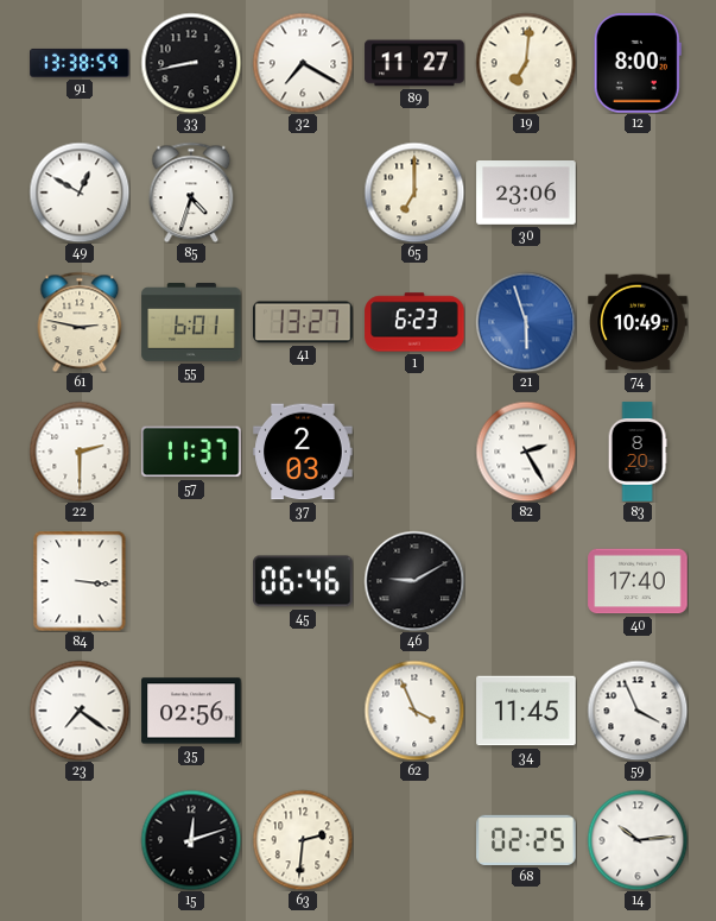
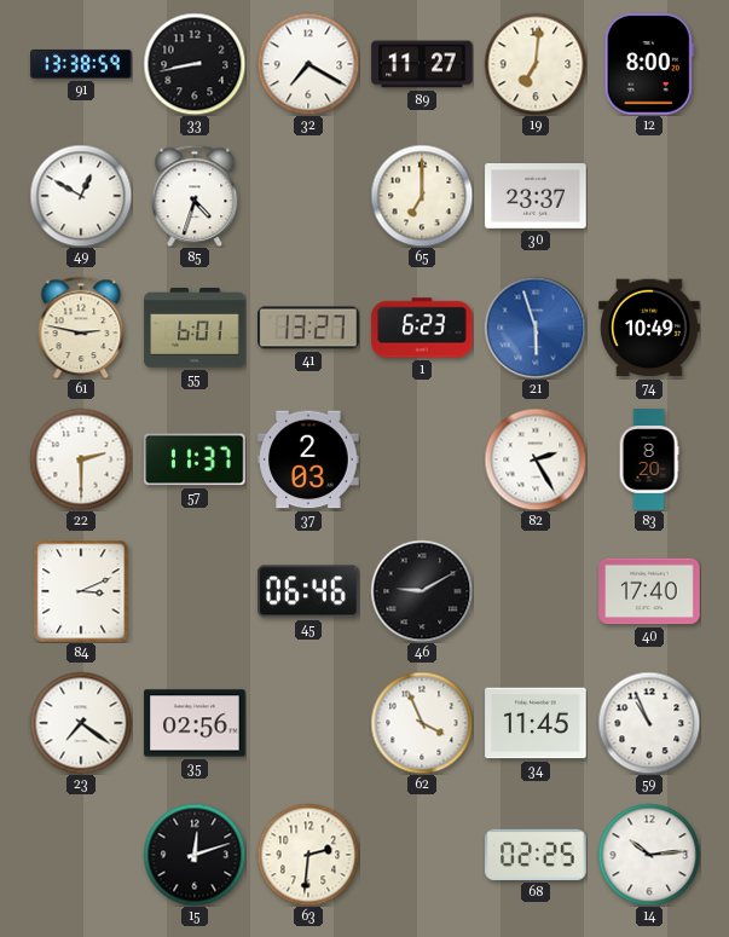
30: 23:06 -> 23:37 (536, 196)
84: 3:16 -> 3:11 (81, 591)
59: 3:56 -> 10:56 (649, 723)
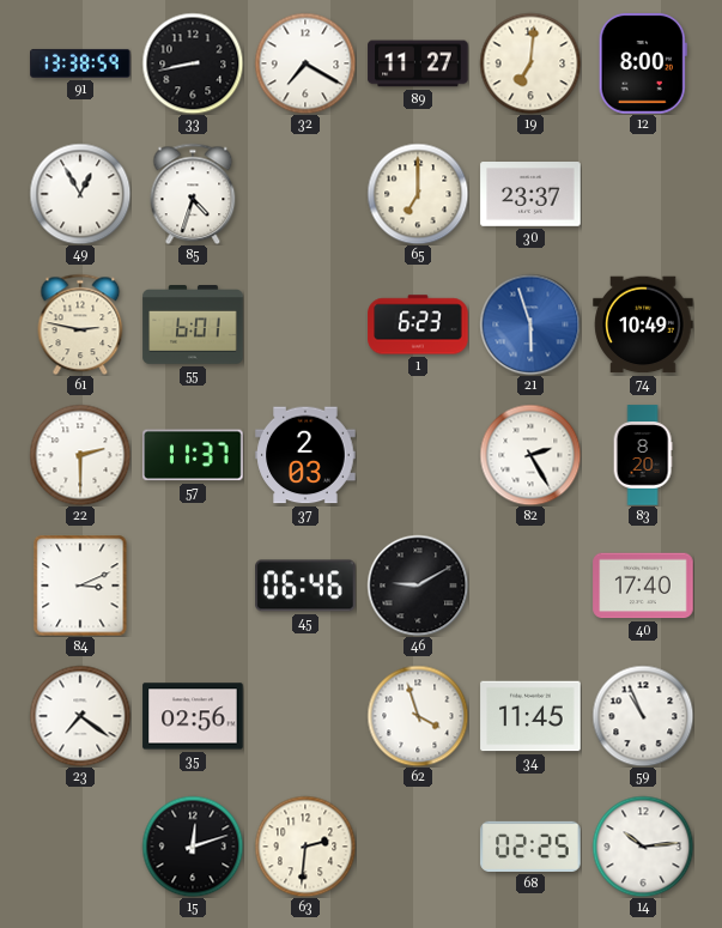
49: 12:50 -> 12:55 (80, 194)
41: 13:27 -> none (308, 328)
62: 3:56 -> 3:57 (418, 716)
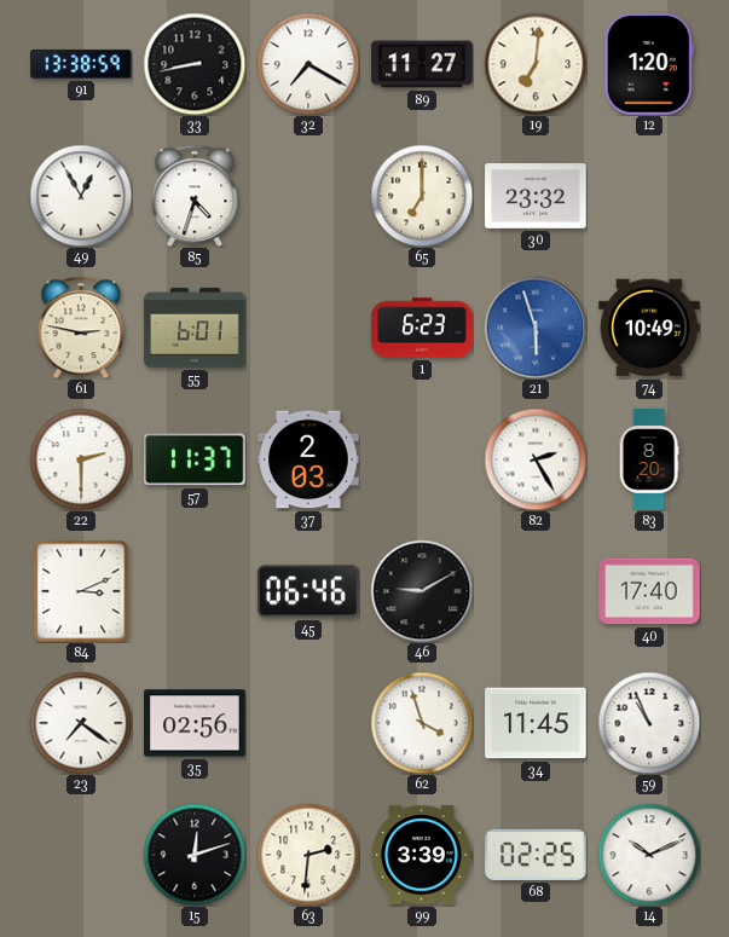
12: 8:00 -> 1:20 (649, 64)
30: 23:37 -> 23:32 (536, 196)
99: none -> 3:39 (422, 855)
14: 10:14 -> 10:11 (649, 855)
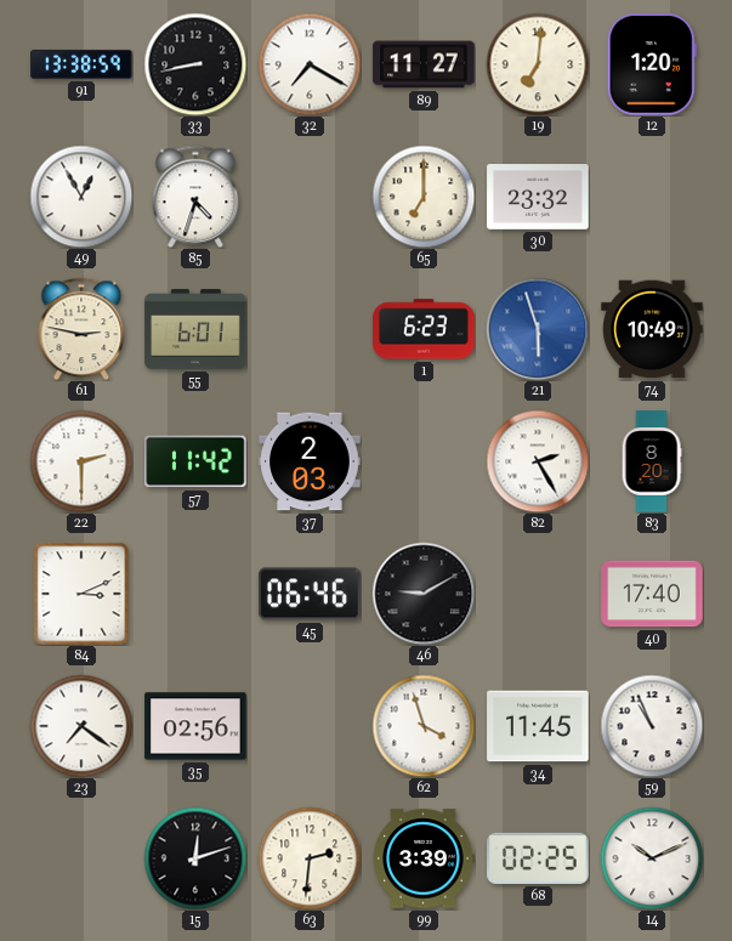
57: 11:37 -> 11:42 (195, 461)
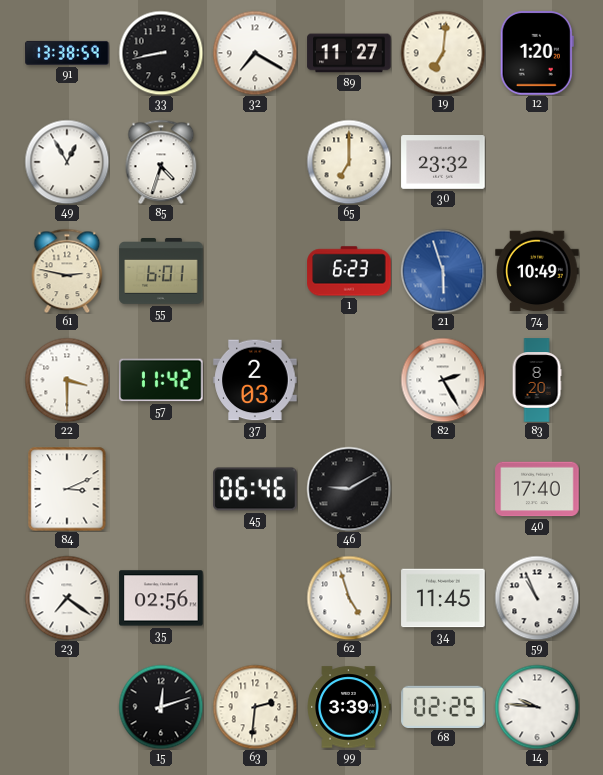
22: 2:30 -> 3:30 (67, 380)
62: 3:57 -> 4:57 (349, 598)
14: 10:11 -> 9:46 (537, 707)
